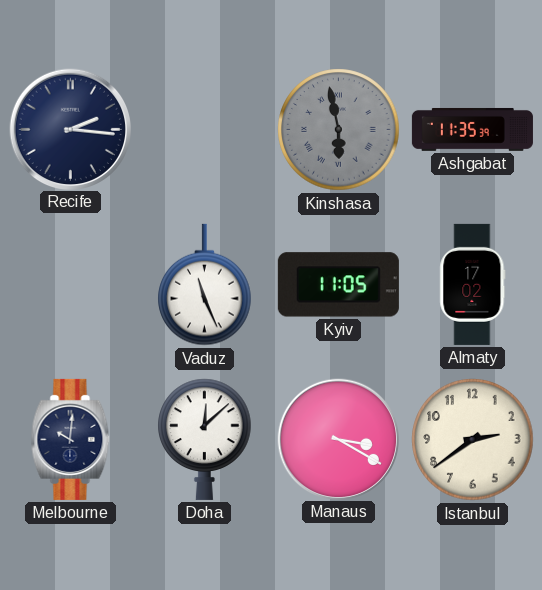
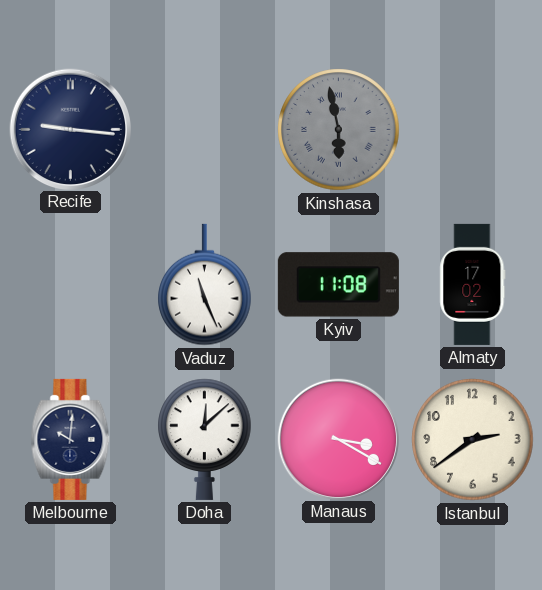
Recife: 2:16 -> 9:16 (70, 129)
Ashgabat: 11:35 -> none (472, 130)
Kyiv: 11:05 -> 11:08 (338, 285)
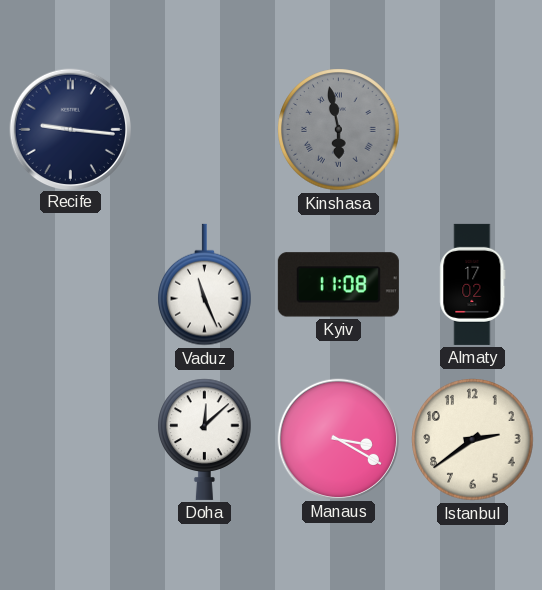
Melbourne: 10:01 -> none (71, 439)
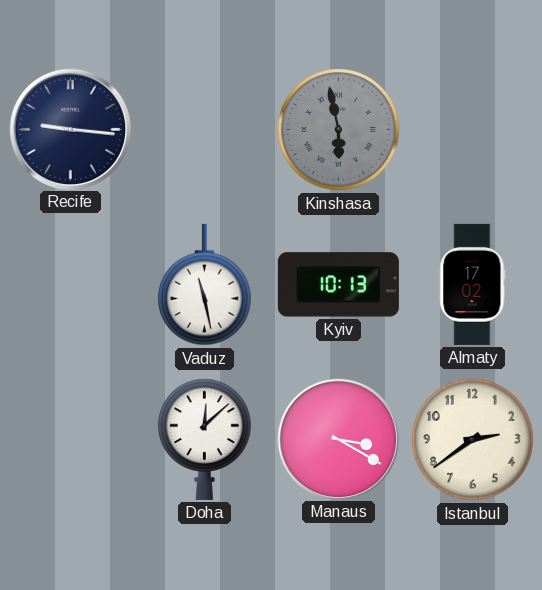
Vaduz: 11:26 -> 11:28 (205, 285)
Kyiv: 11:08 -> 10:13 (338, 285)
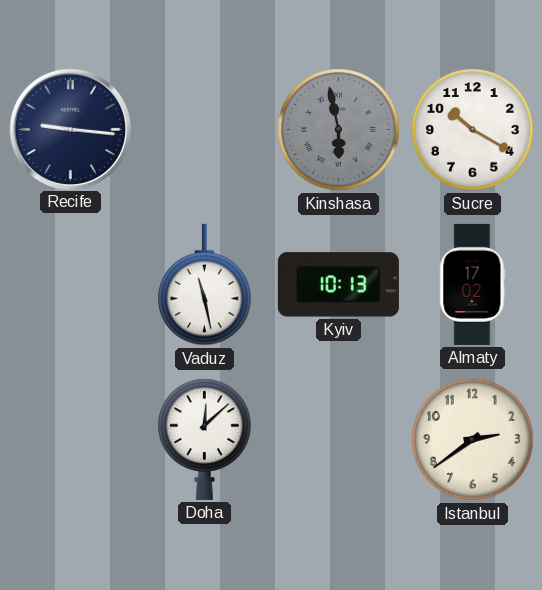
Sucre: none -> 10:20 (473, 130)
Manaus: 3:20 -> none (338, 439)
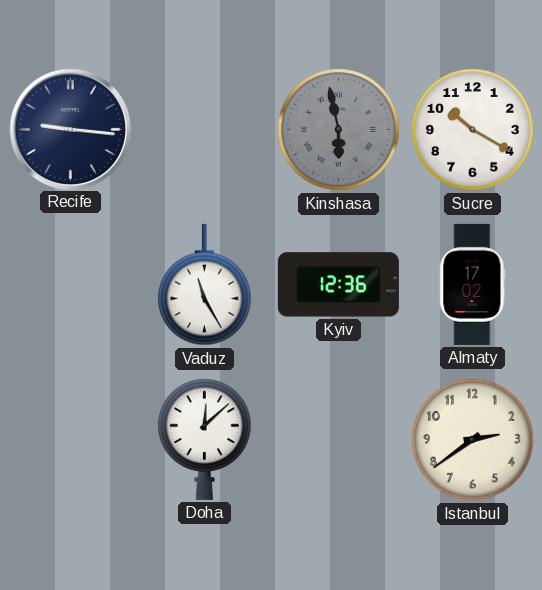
Vaduz: 11:28 -> 11:25 (205, 285)
Kyiv: 10:13 -> 12:36 (338, 285)
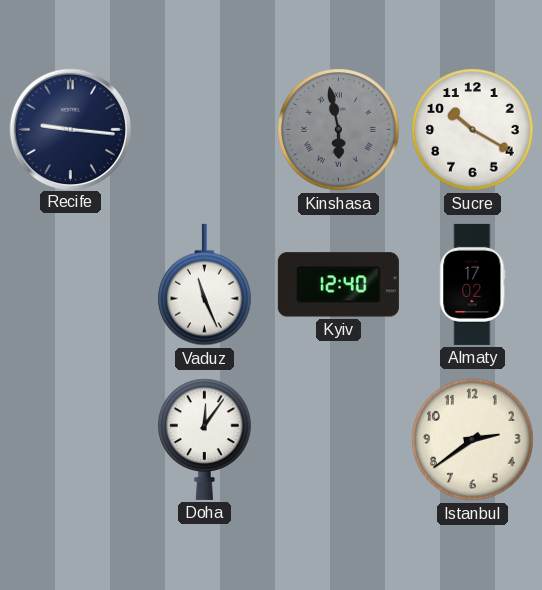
Vaduz: 11:25 -> 11:26 (205, 285)
Kyiv: 12:36 -> 12:40 (338, 285)
Doha: 12:08 -> 12:06 (205, 439)
